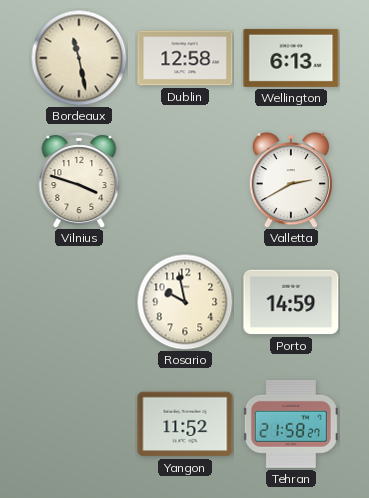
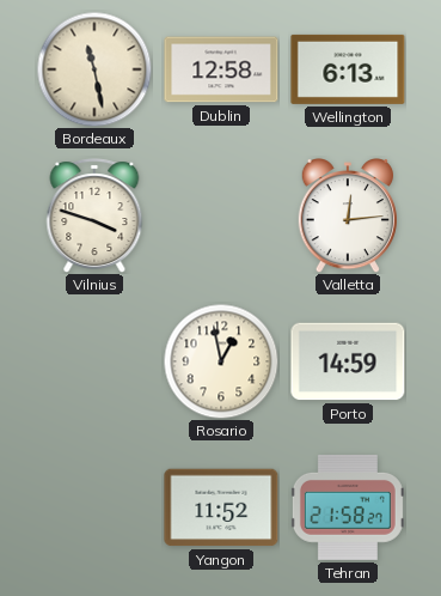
Valletta: 2:40 -> 12:14 (348, 217)
Rosario: 9:58 -> 12:58 (221, 361)
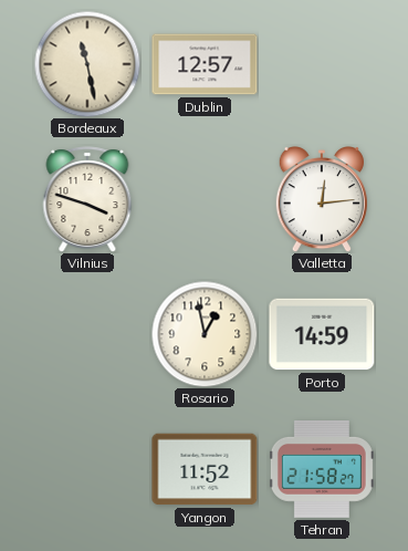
Dublin: 12:58 -> 12:57 (205, 64)
Wellington: 6:13 -> none (348, 69)
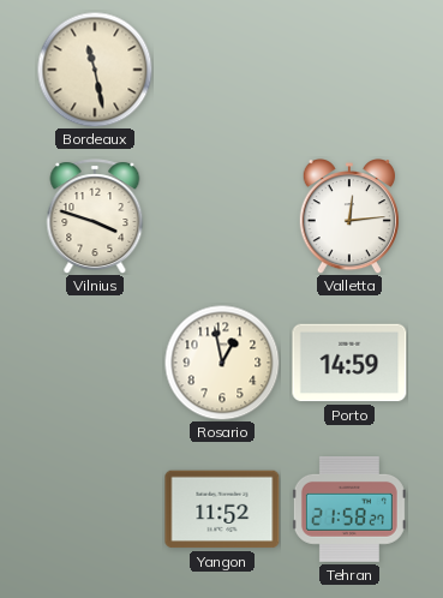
Dublin: 12:57 -> none (205, 64)
